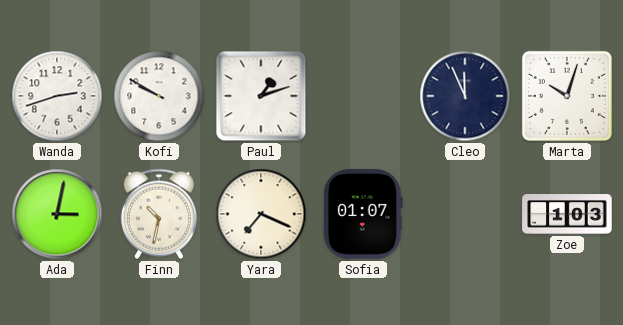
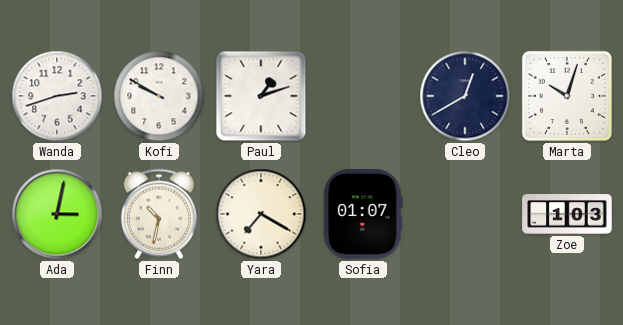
Cleo: 11:56 -> 12:40 (465, 96)
Yara: 7:19 -> 7:20 (261, 214)
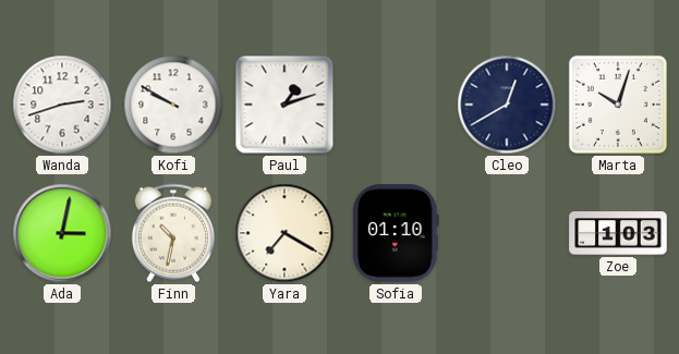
Sofia: 01:07 -> 01:10 (396, 233)
